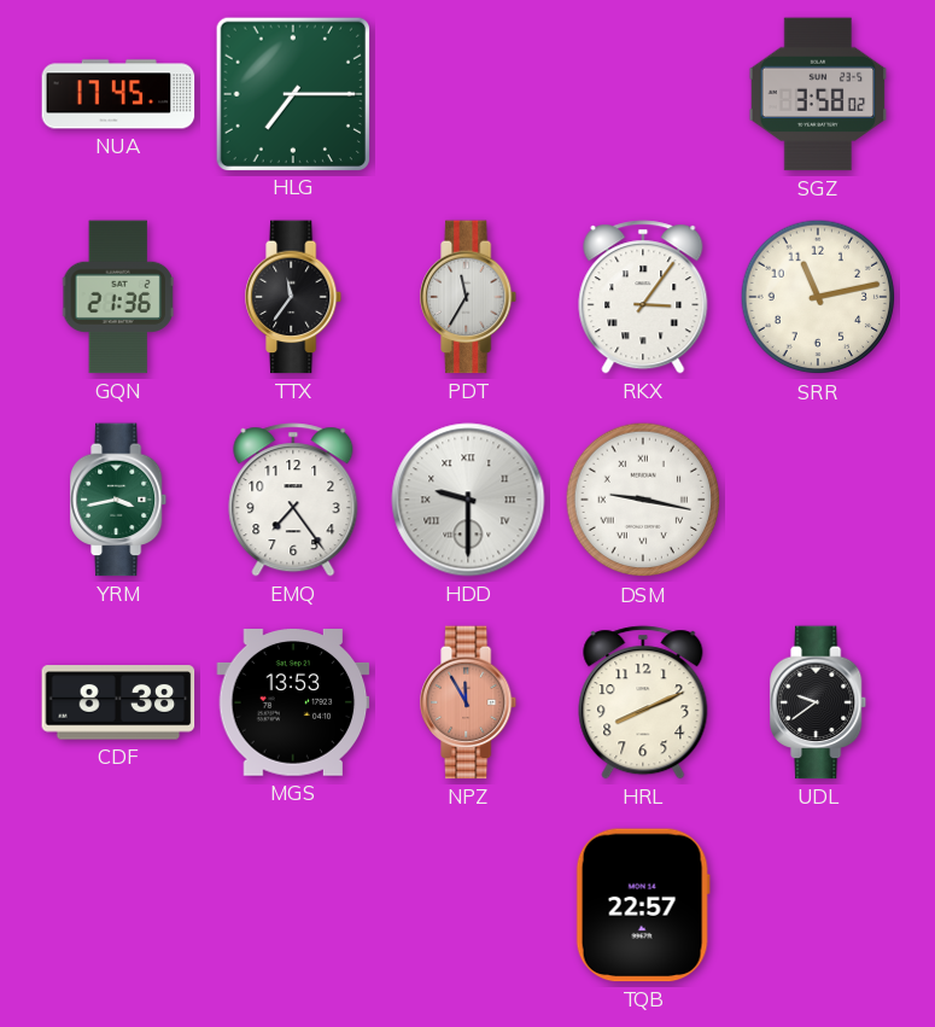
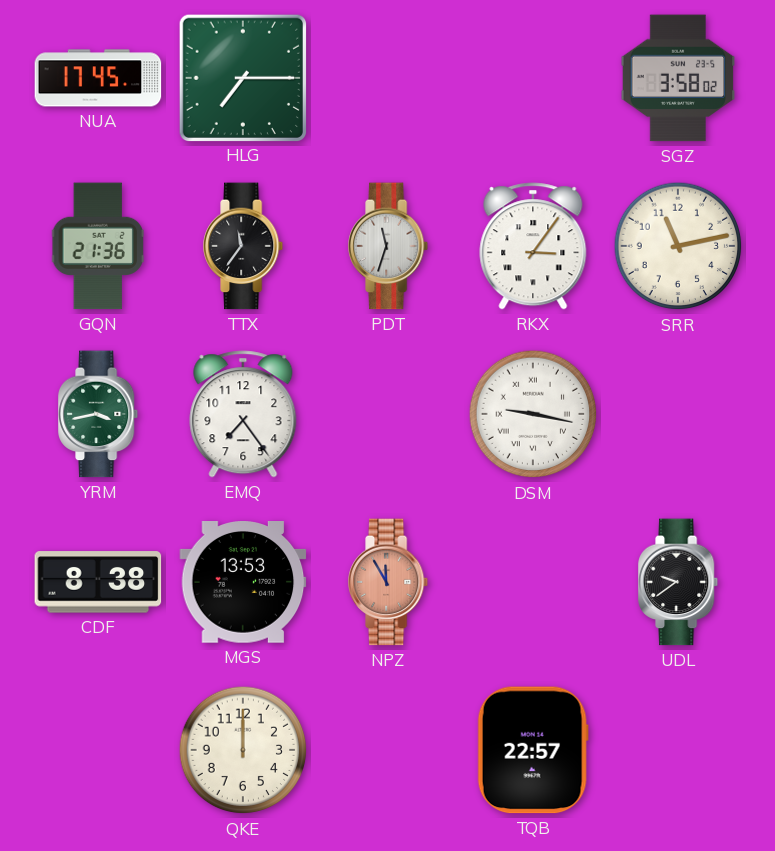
PDT: 11:35 -> 11:33 (389, 246)
HDD: 9:30 -> none (468, 500)
HRL: 8:11 -> none (643, 702)
QKE: none -> 12:00 (243, 750)
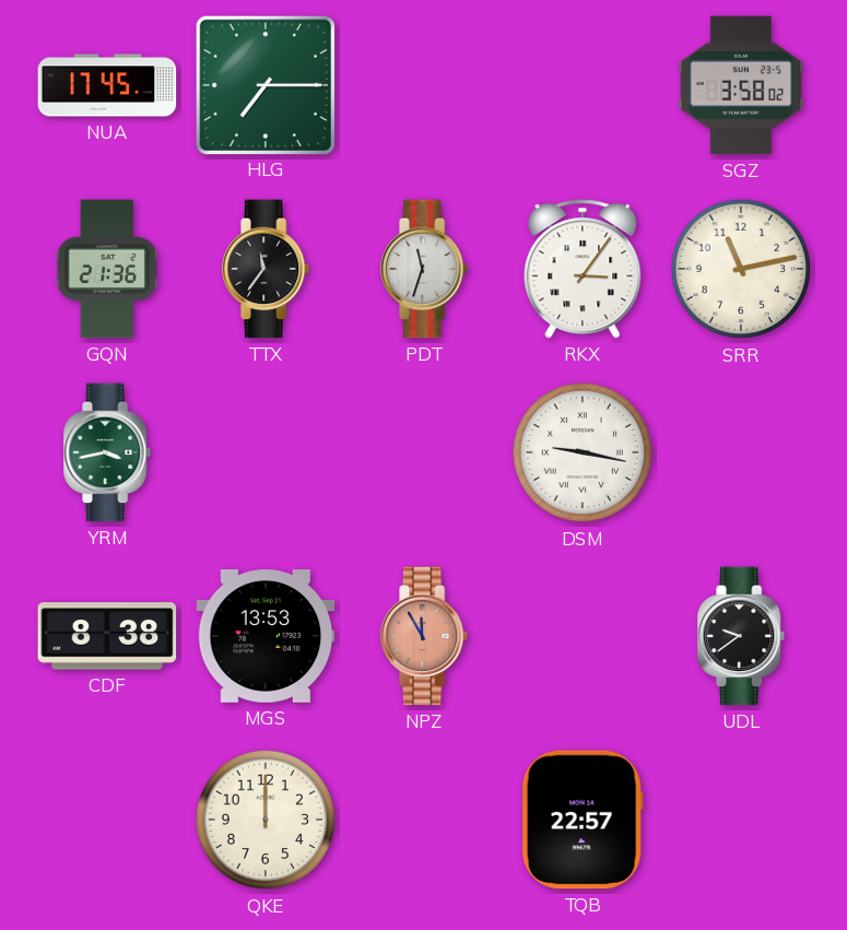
EMQ: 7:24 -> none (243, 414)
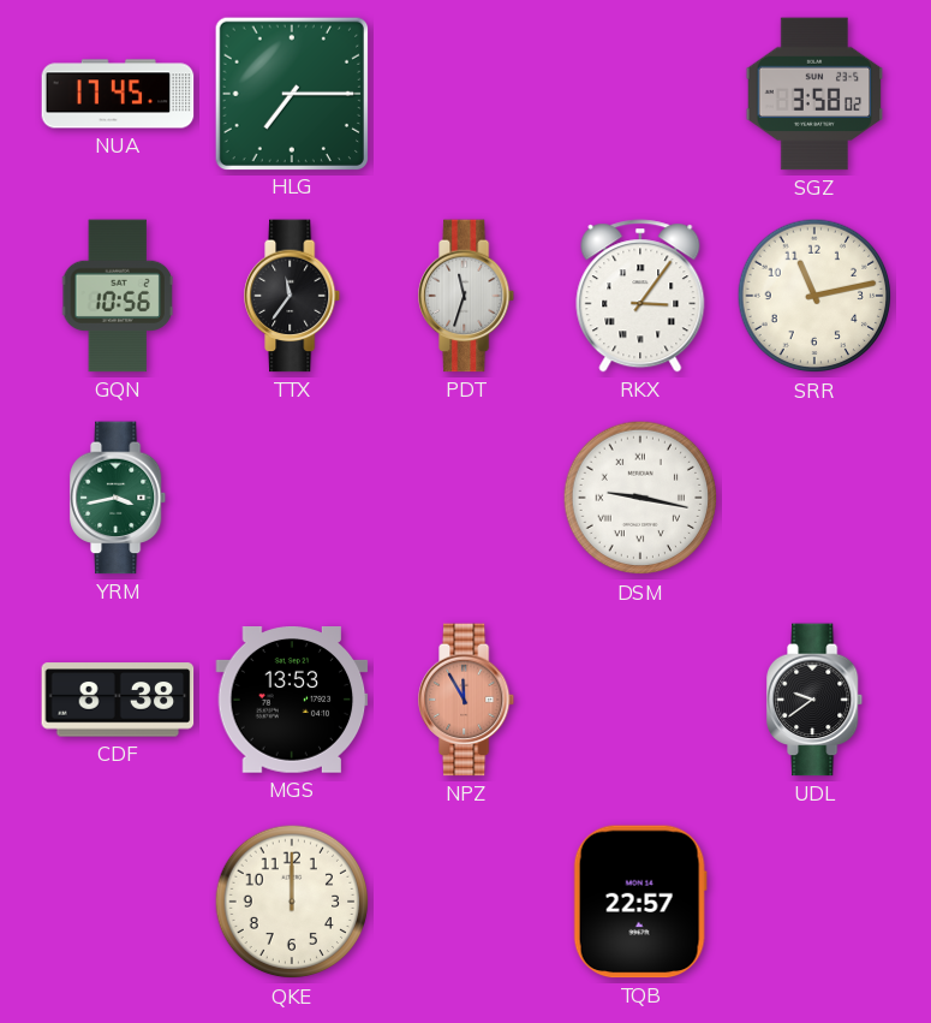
GQN: 21:36 -> 10:56 (118, 296)
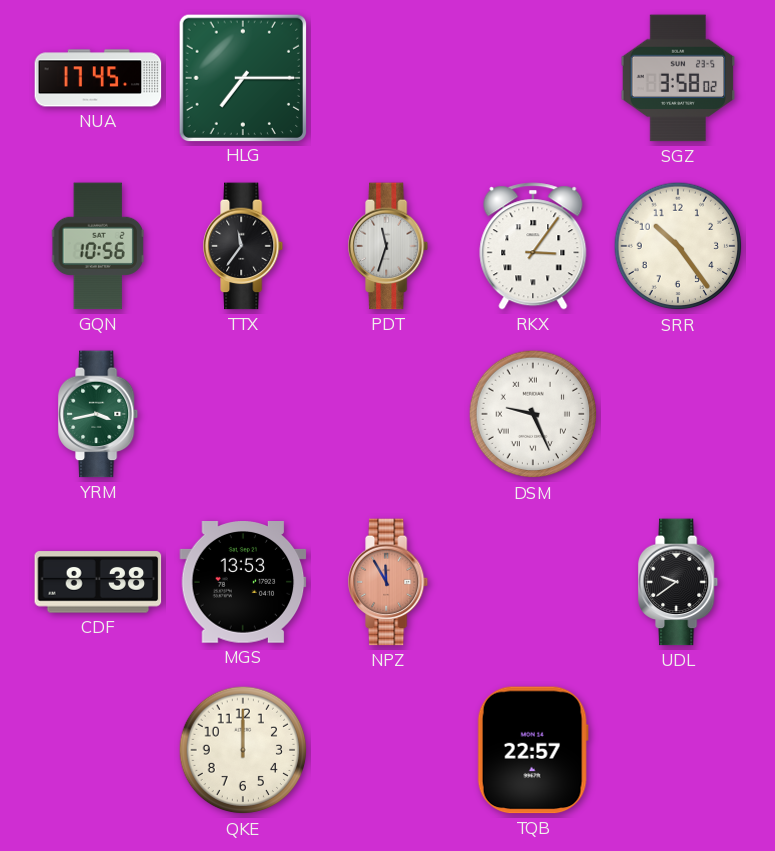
SRR: 11:13 -> 10:24 (678, 246)
DSM: 9:17 -> 9:26 (533, 414)
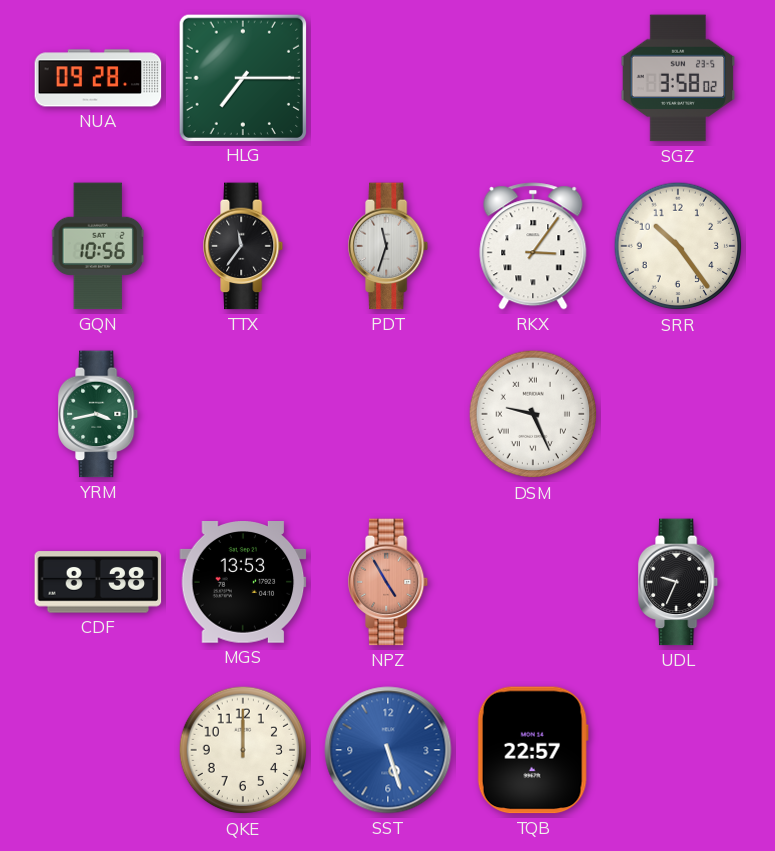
NUA: 17:45 -> 09:28 (98, 78)
NPZ: 11:55 -> 4:55 (389, 582)
UDL: 9:39 -> 9:34 (679, 582)
SST: none -> 5:27 (388, 750)
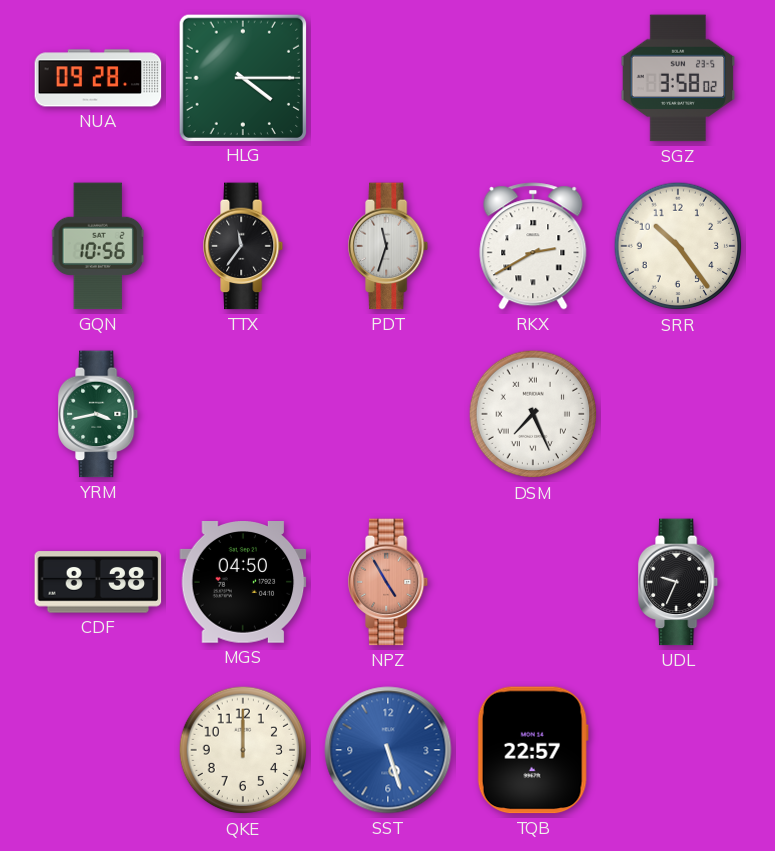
HLG: 7:15 -> 4:15 (242, 77)
RKX: 3:06 -> 2:40 (533, 246)
DSM: 9:26 -> 7:26 (533, 414)
MGS: 13:53 -> 04:50 (243, 583)
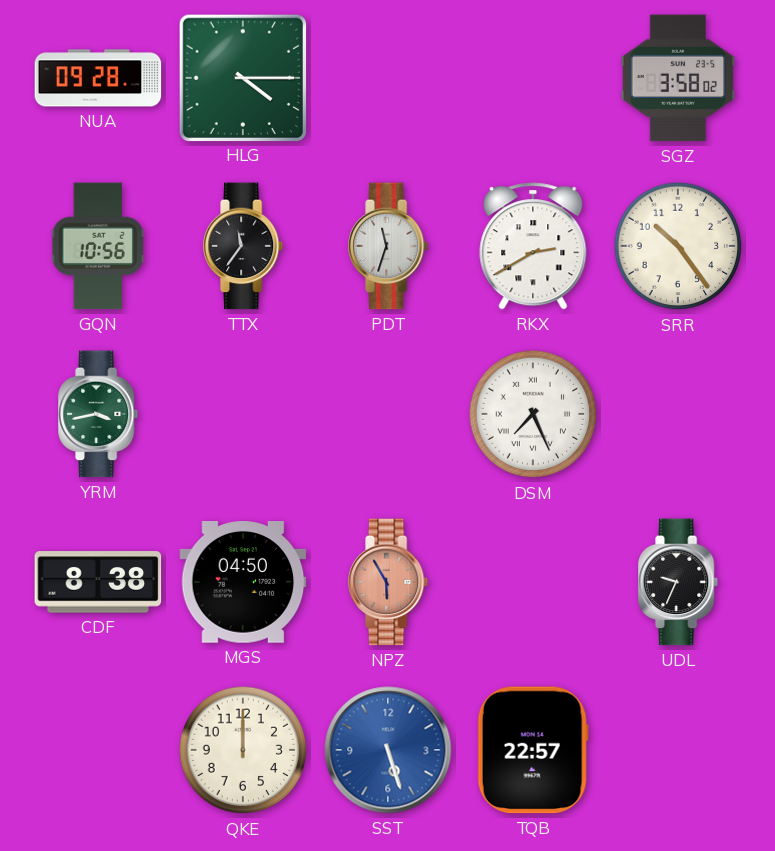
NPZ: 4:55 -> 5:55 (389, 582)
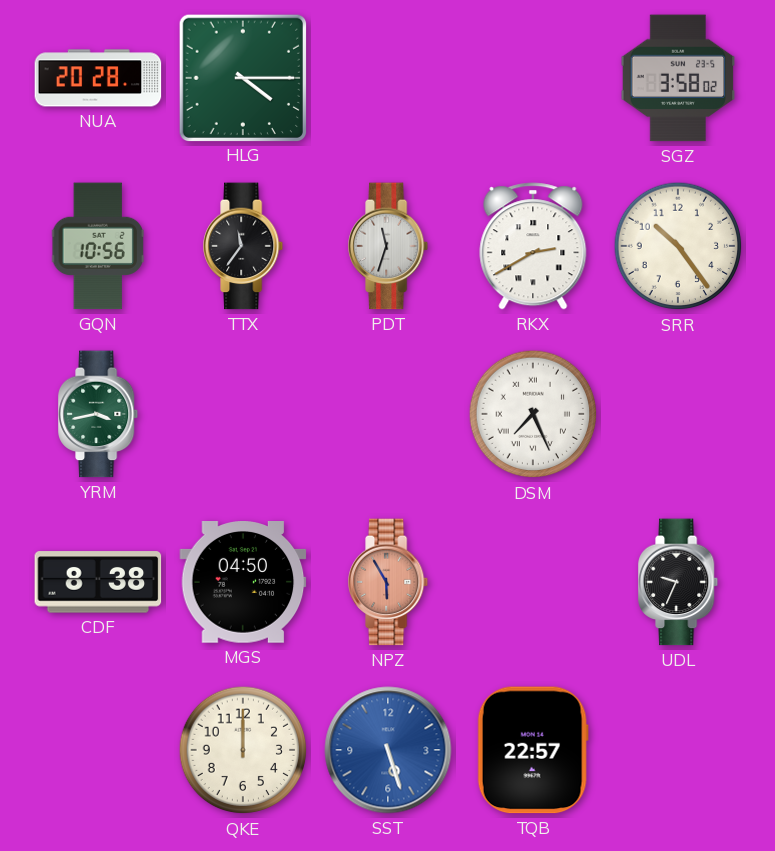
NUA: 09:28 -> 20:28 (98, 78)
